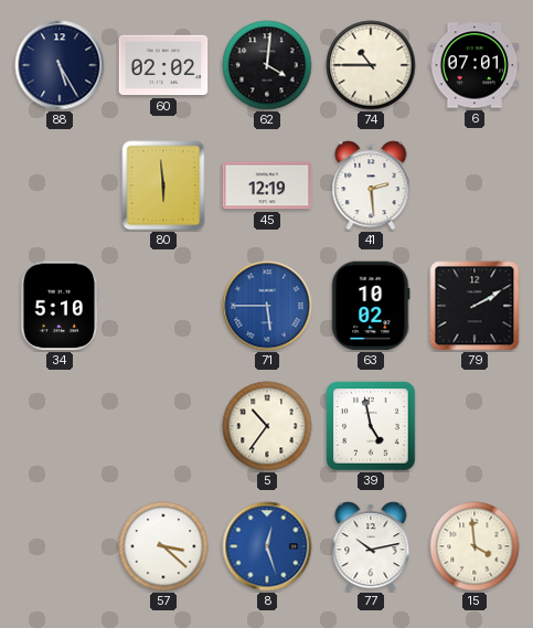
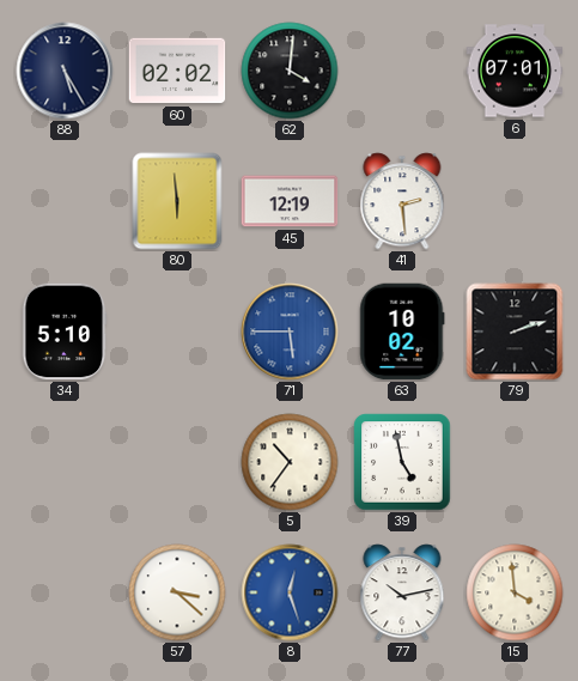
74: 10:45 -> none (371, 65)
79: 2:10 -> 2:12 (515, 332)
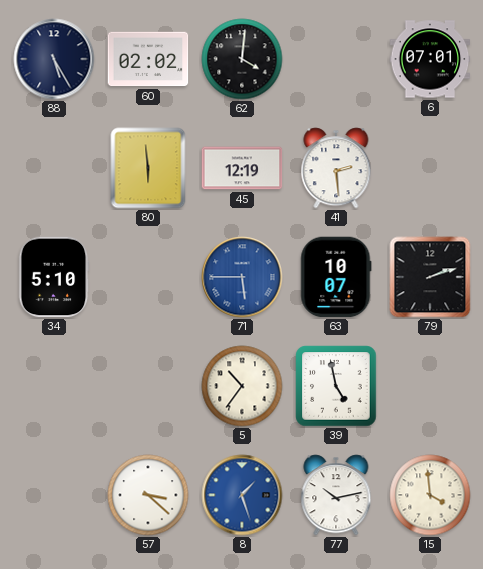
63: 10:02 -> 10:07 (336, 277)
8: 12:27 -> 1:27 (242, 495)
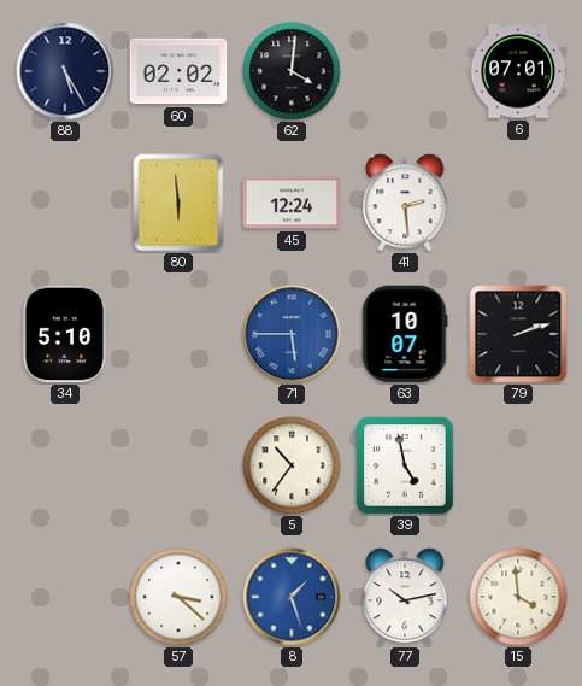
45: 12:19 -> 12:24 (292, 203)
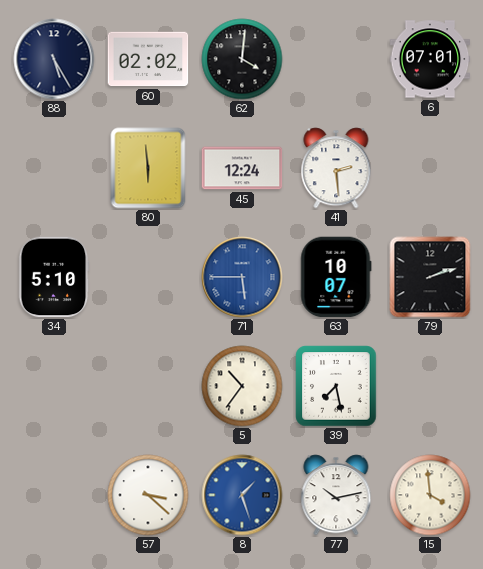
39: 4:58 -> 7:28 (336, 386)
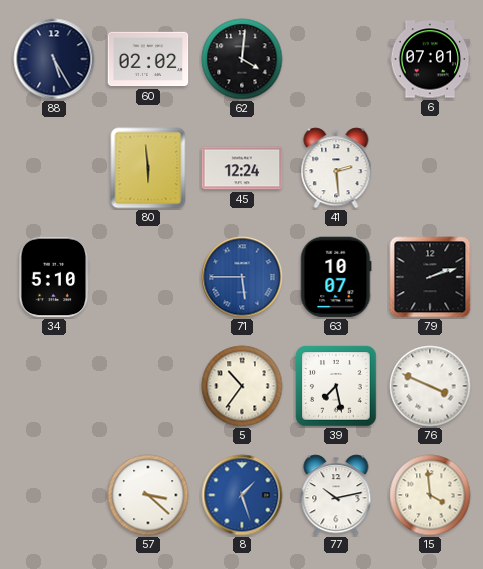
76: none -> 3:49 (430, 386)
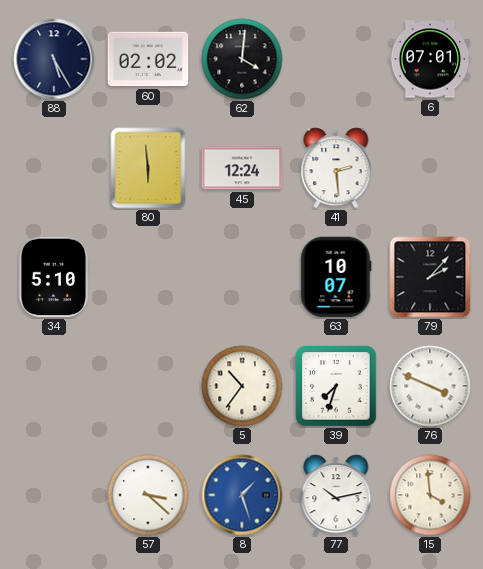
71: 5:45 -> none (242, 277)
79: 2:12 -> 2:07 (430, 277)
39: 7:28 -> 7:33 (336, 386)
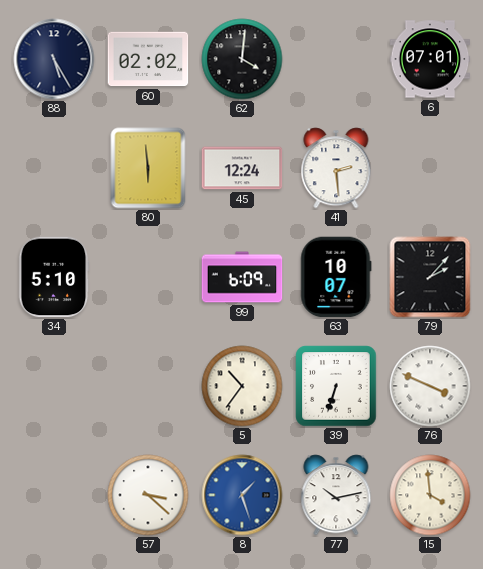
99: none -> 6:09 (242, 277)
39: 7:33 -> 6:33 (336, 386)
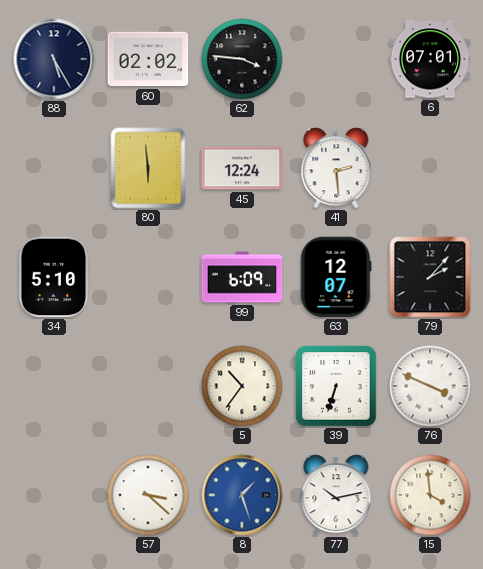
62: 4:01 -> 3:46 (242, 59)
63: 10:07 -> 12:07 (336, 277)
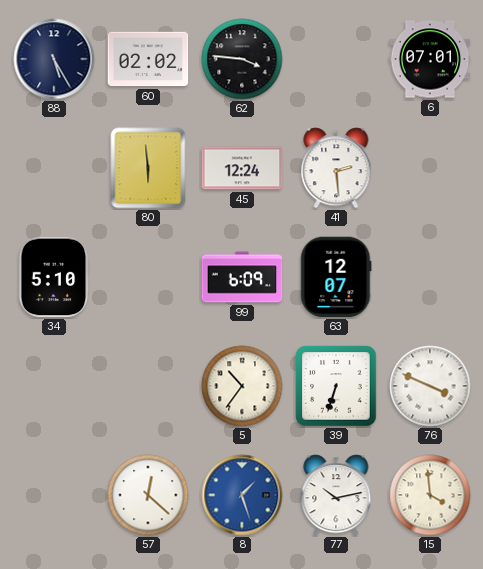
79: 2:07 -> none (430, 277)
57: 3:22 -> 12:22 (148, 495)
